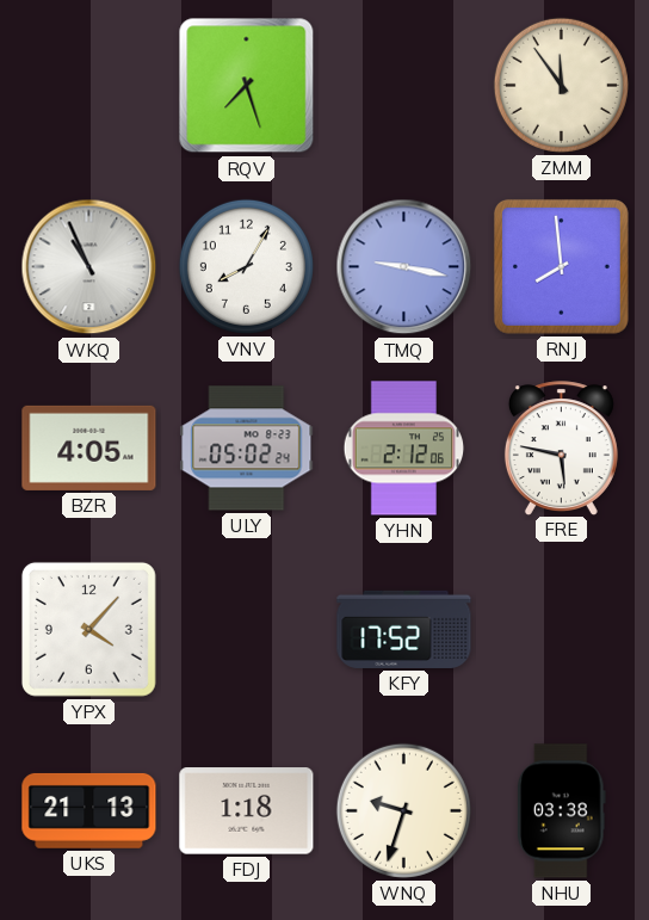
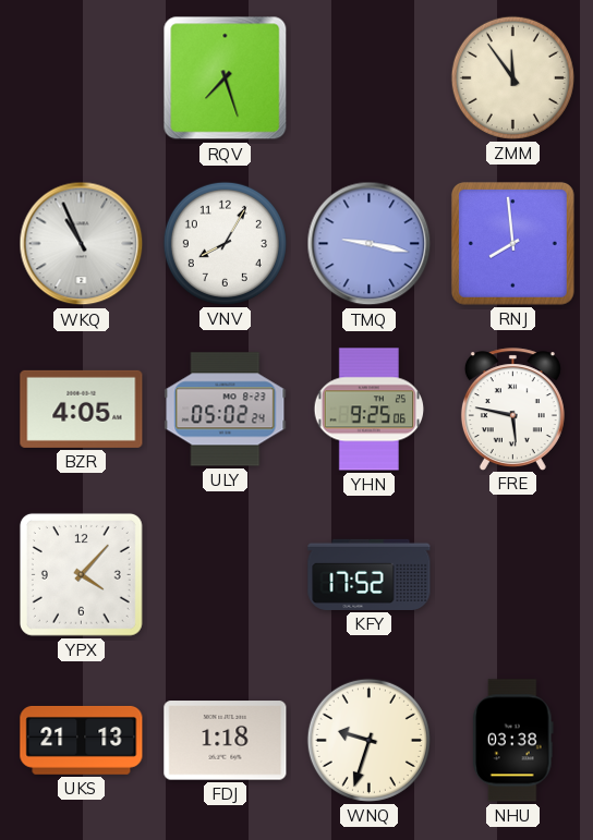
YHN: 2:12 -> 9:25 (370, 410)
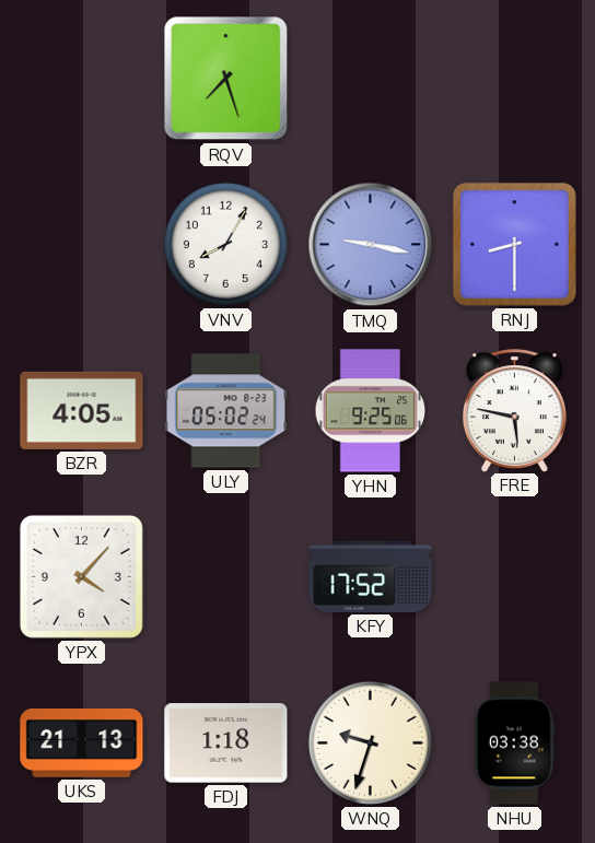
ZMM: 11:54 -> none (512, 77)
WKQ: 10:56 -> none (82, 244)
RNJ: 7:59 -> 8:30 (514, 244)
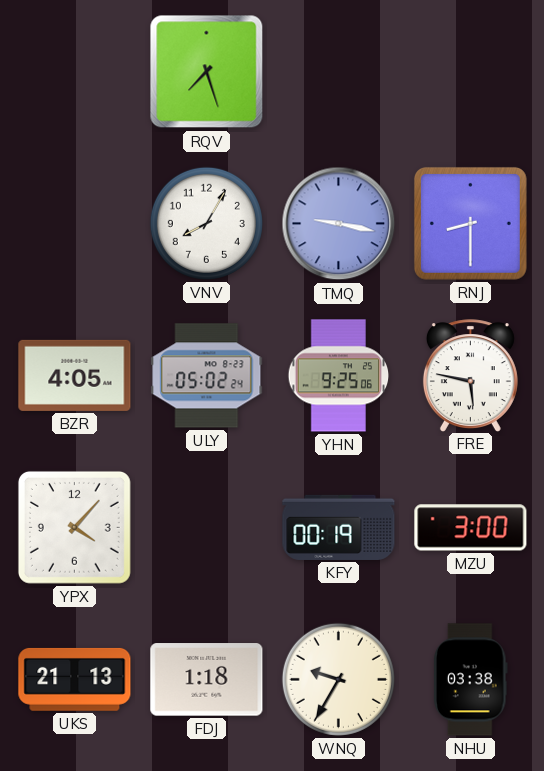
KFY: 17:52 -> 00:19 (339, 527)
MZU: none -> 3:00 (471, 528)
WNQ: 9:33 -> 9:35 (338, 679)
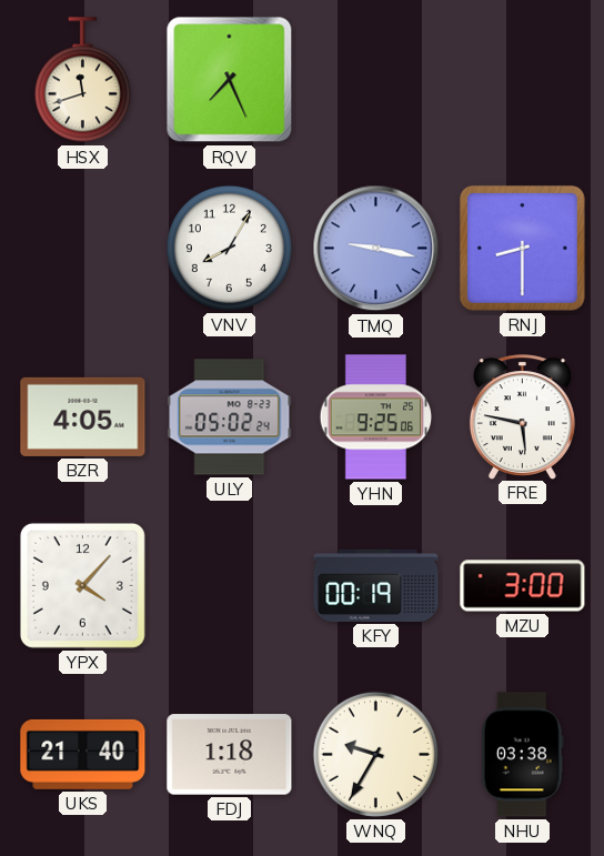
HSX: none -> 11:42 (82, 80)
RQV: 7:27 -> 7:26 (230, 80)
UKS: 21:13 -> 21:40 (83, 754)
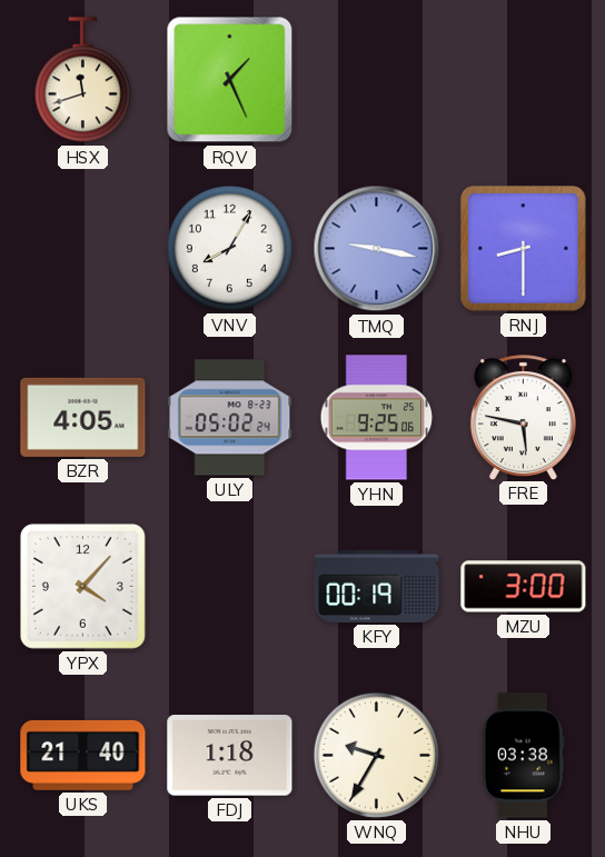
RQV: 7:26 -> 1:26 (230, 80)
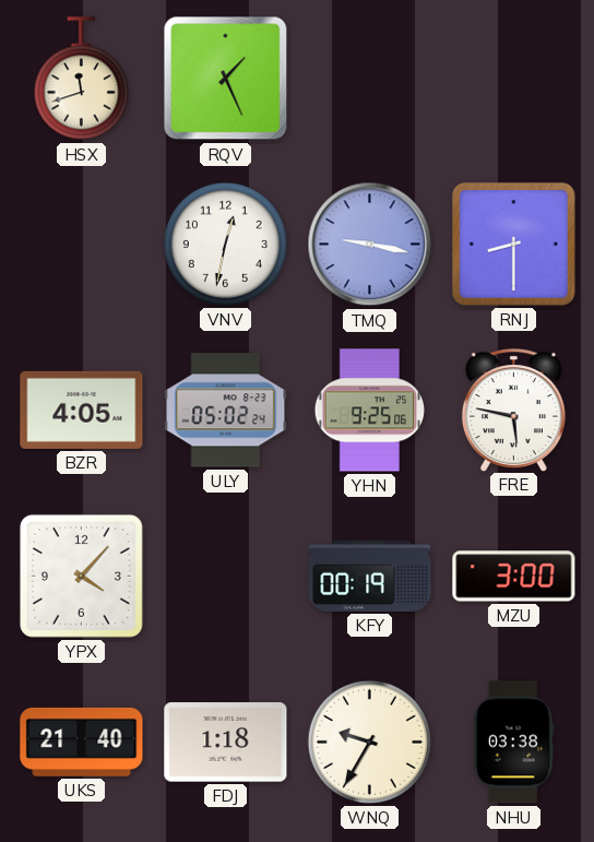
VNV: 8:05 -> 12:32 (225, 244)
